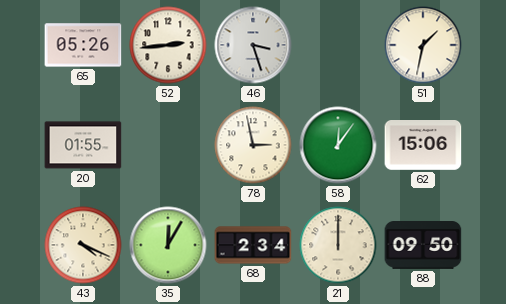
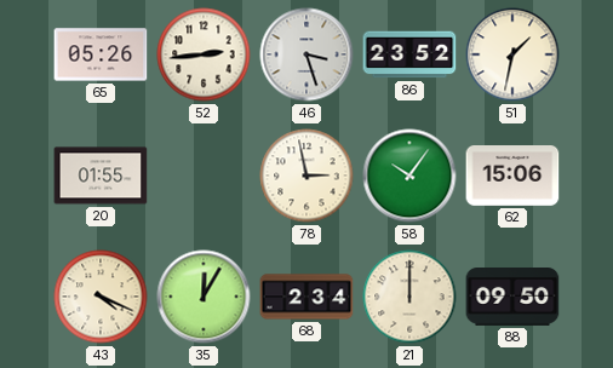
86: none -> 23:52 (409, 54)
58: 12:06 -> 10:06 (409, 176)
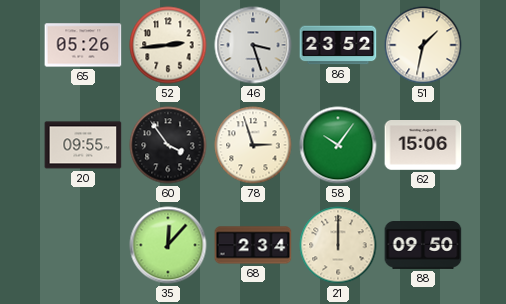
20: 01:55 -> 09:55 (83, 145)
60: none -> 3:54 (168, 145)
78: 2:58 -> 2:57 (253, 145)
43: 4:19 -> none (101, 297)
35: 12:05 -> 12:07 (168, 245)
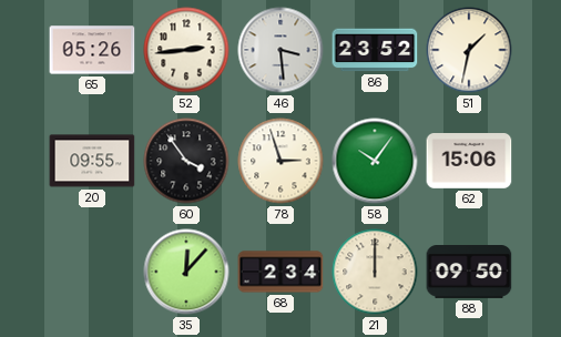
46: 3:27 -> 3:29 (280, 50)
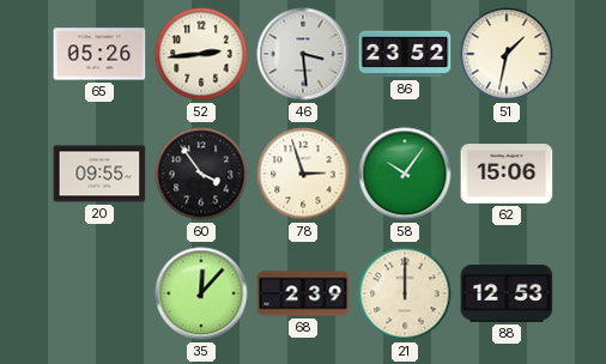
68: 2:34 -> 2:39 (303, 293)
88: 09:50 -> 12:53 (507, 295)
